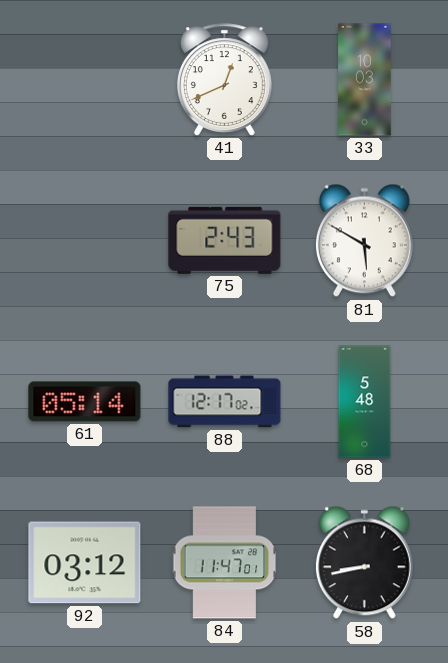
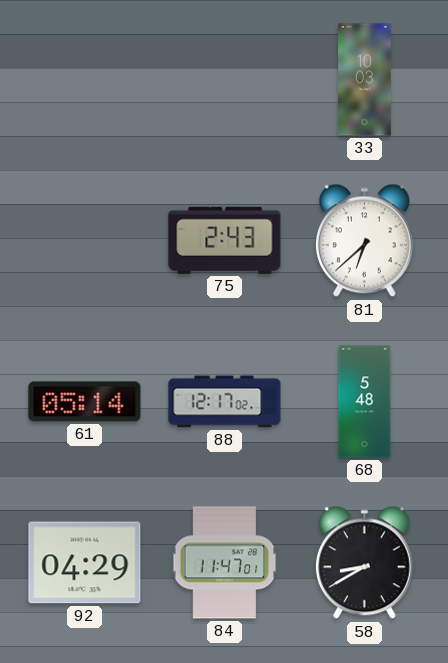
41: 12:41 -> none (224, 80)
81: 5:50 -> 6:38 (364, 241)
92: 03:12 -> 04:29 (85, 563)
58: 8:43 -> 8:40 (364, 563)
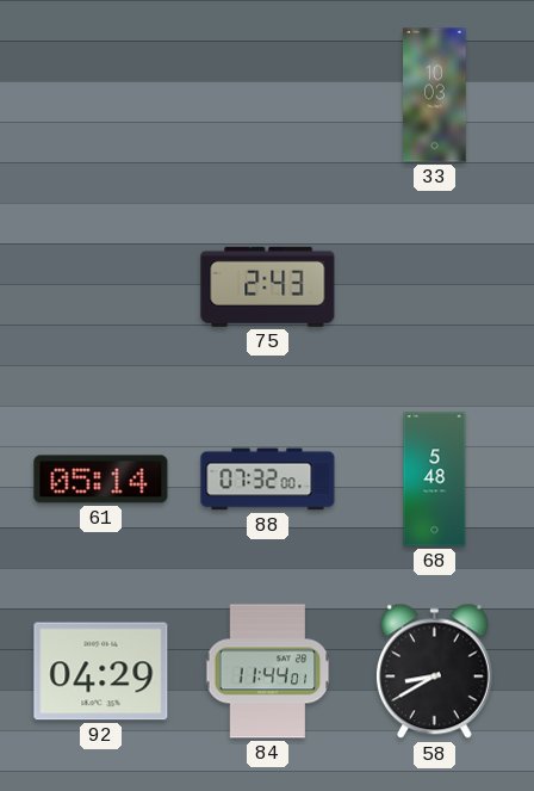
81: 6:38 -> none (364, 241)
88: 12:17 -> 07:32 (268, 480)
84: 11:47 -> 11:44 (268, 672)
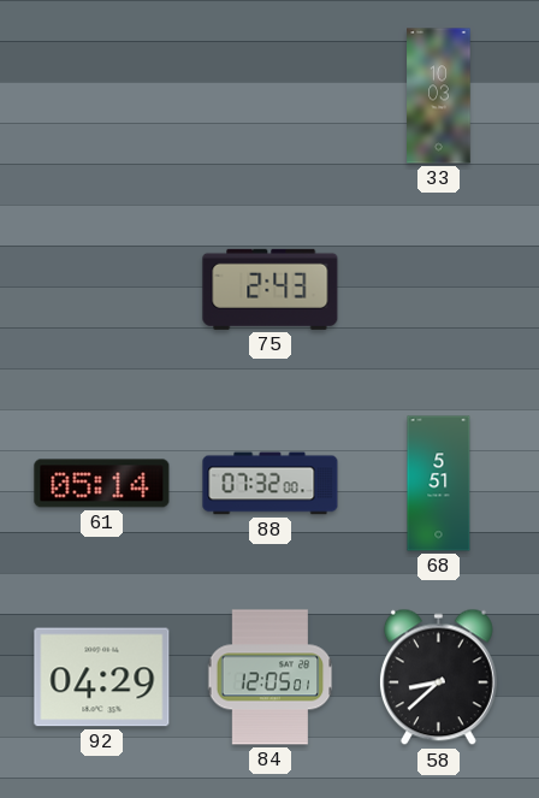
68: 5:48 -> 5:51 (439, 484)
84: 11:44 -> 12:05 (271, 678)
58: 8:40 -> 8:38 (438, 678)
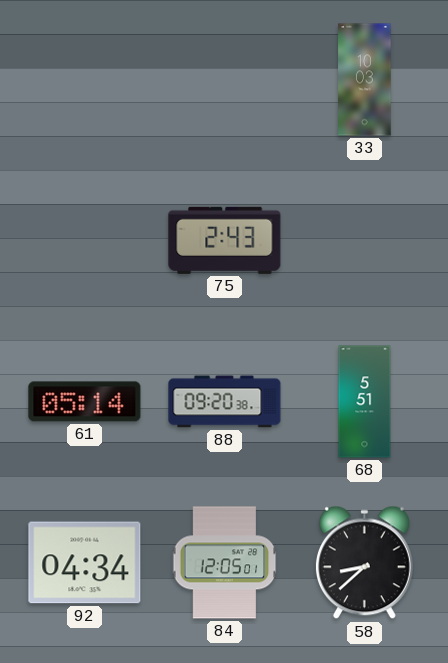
88: 07:32 -> 09:20 (225, 402)
92: 04:29 -> 04:34 (85, 563)
